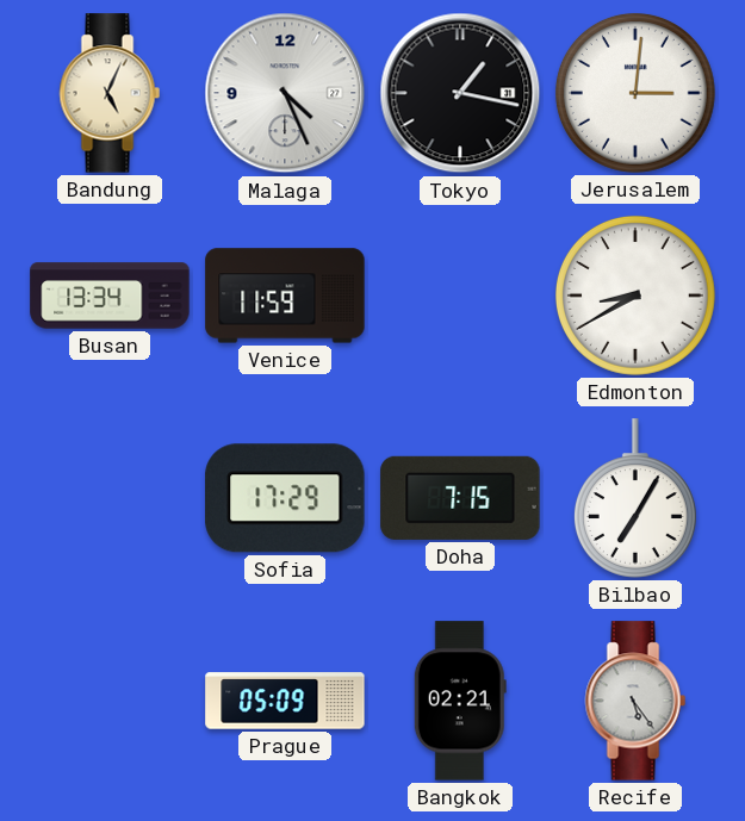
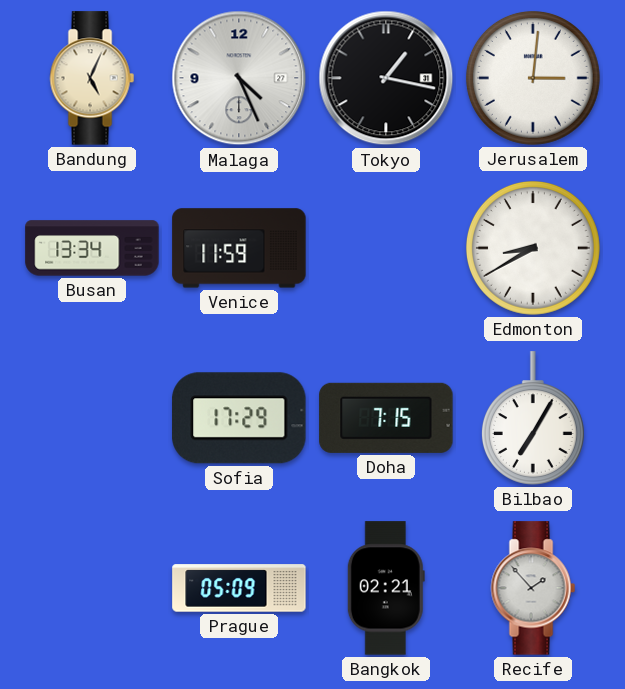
Recife: 5:24 -> 1:53 (533, 588)
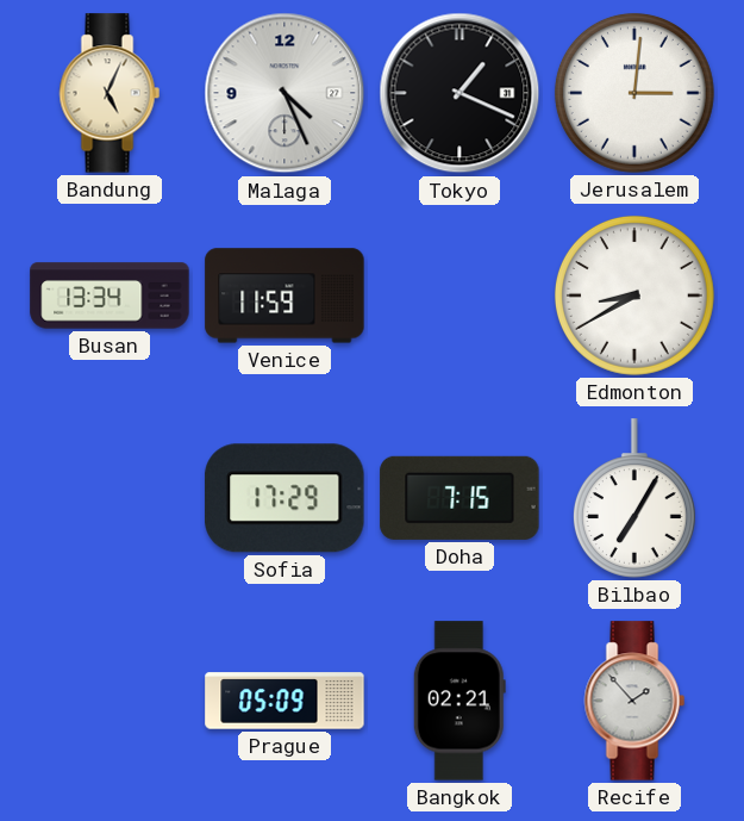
Tokyo: 1:17 -> 1:19 (459, 93)
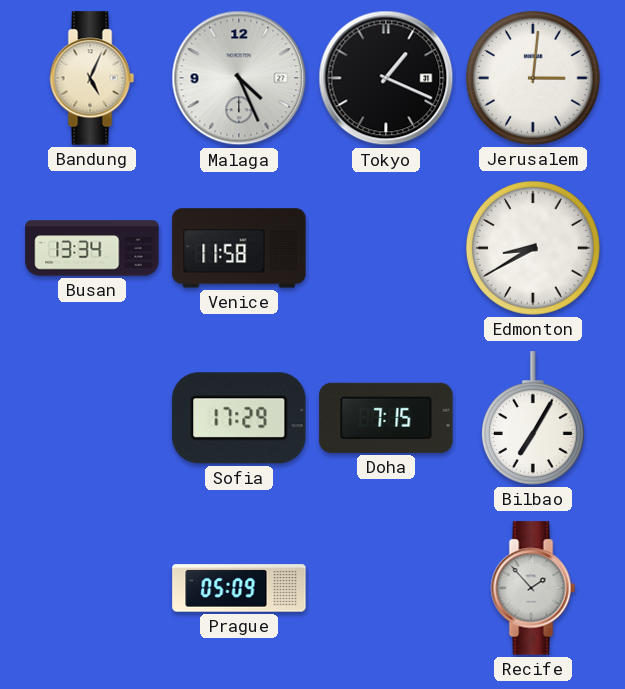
Venice: 11:59 -> 11:58 (239, 248)
Bangkok: 02:21 -> none (459, 701)
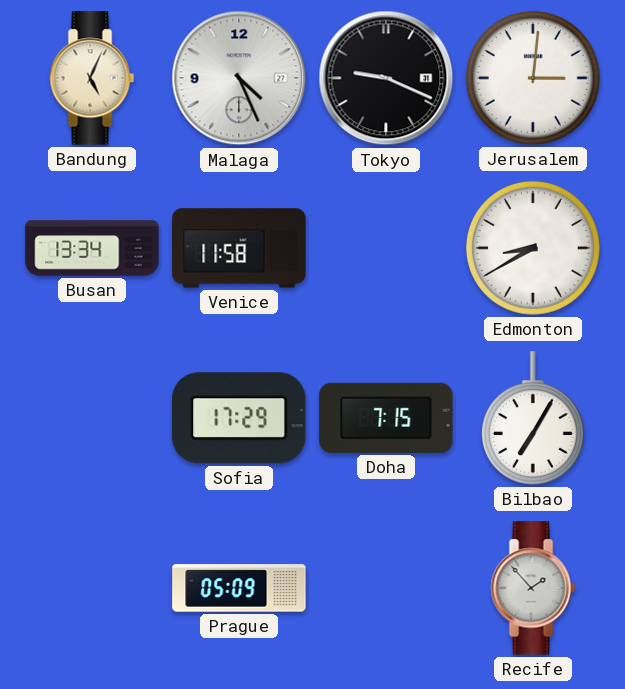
Tokyo: 1:19 -> 9:19 (386, 78)
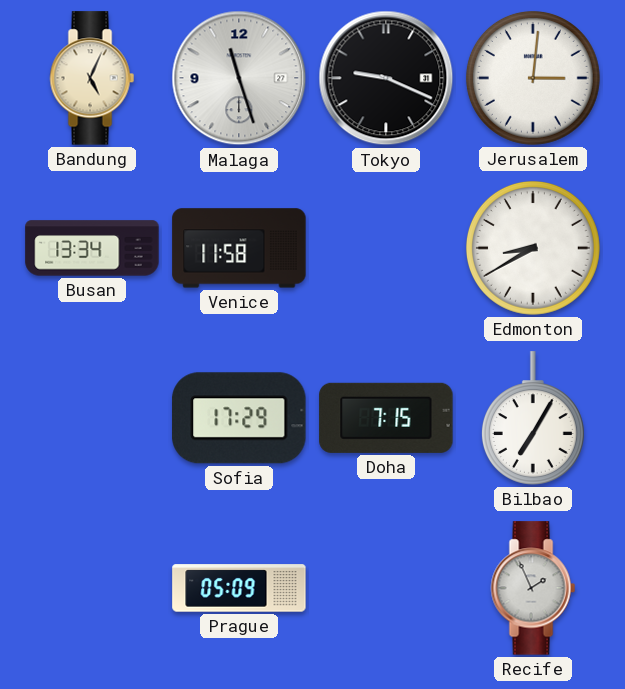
Malaga: 4:26 -> 11:27 (239, 78)
Recife: 1:53 -> 1:56 (533, 588)
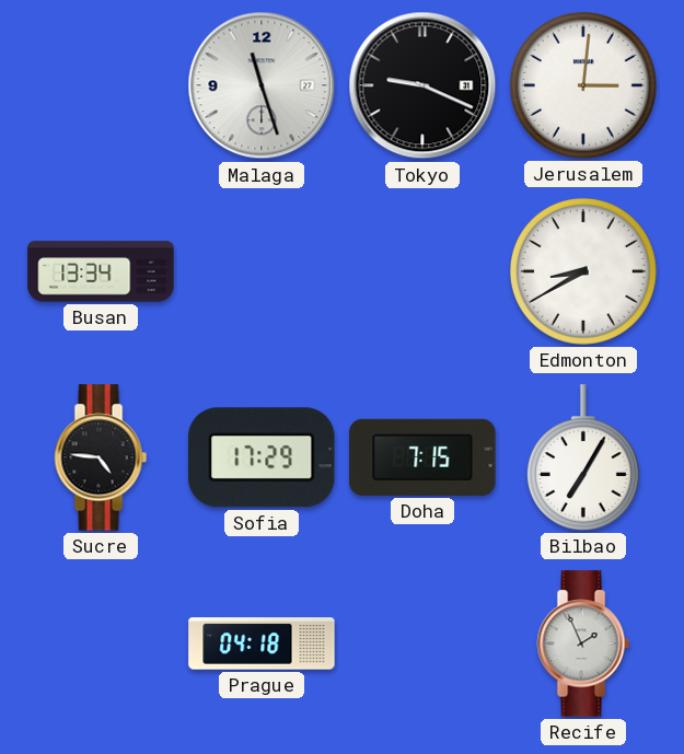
Bandung: 5:04 -> none (92, 78)
Venice: 11:58 -> none (239, 248)
Sucre: none -> 4:46 (101, 457)
Prague: 05:09 -> 04:18 (262, 643)
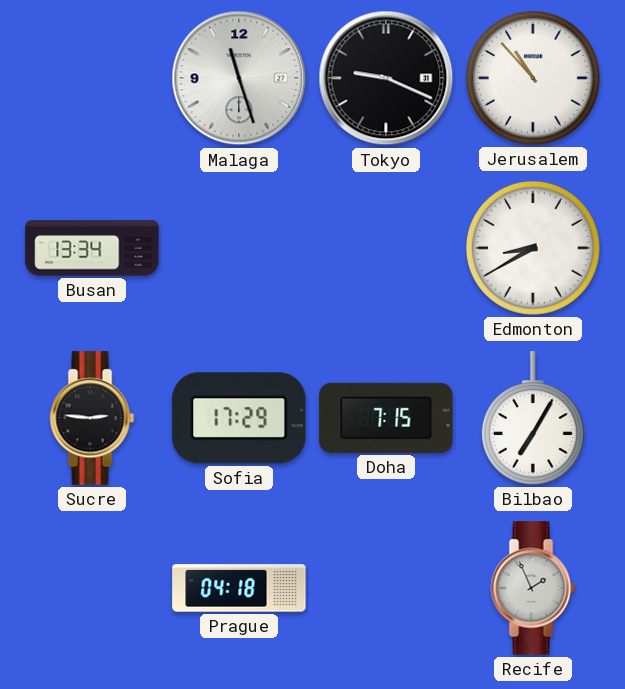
Jerusalem: 3:01 -> 10:53 (533, 78)
Sucre: 4:46 -> 2:46 (92, 418)
